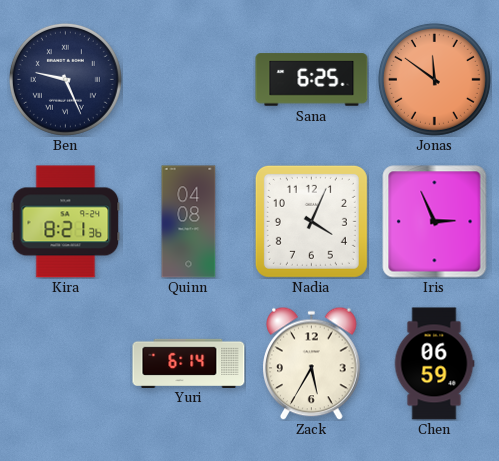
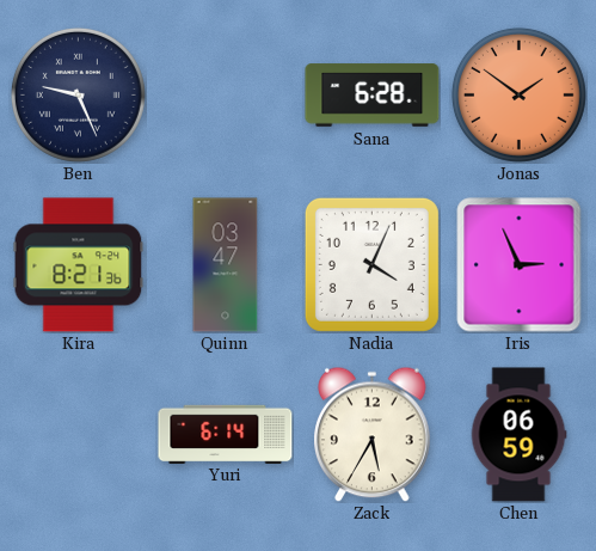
Sana: 6:25 -> 6:28 (373, 96)
Jonas: 11:51 -> 1:51 (518, 94)
Quinn: 04:08 -> 03:47 (226, 265)
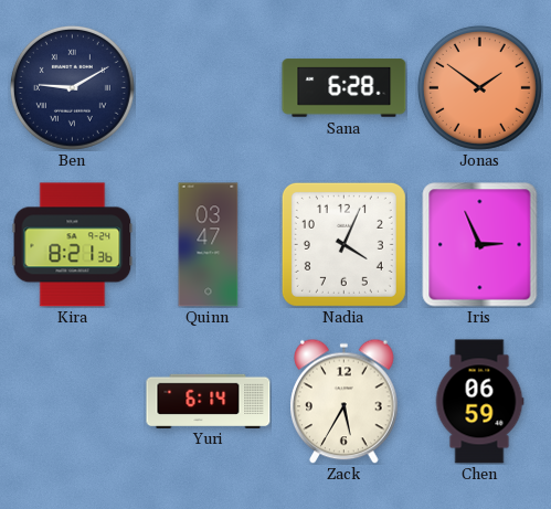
Ben: 9:26 -> 9:10 (72, 87)
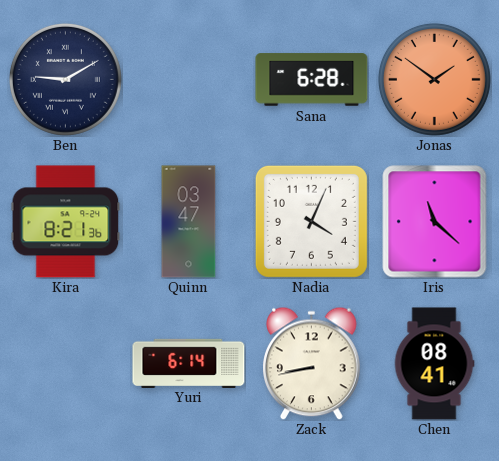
Iris: 2:56 -> 11:22 (435, 222)
Zack: 5:35 -> 8:43 (312, 363)
Chen: 06:59 -> 08:41 (434, 364)
